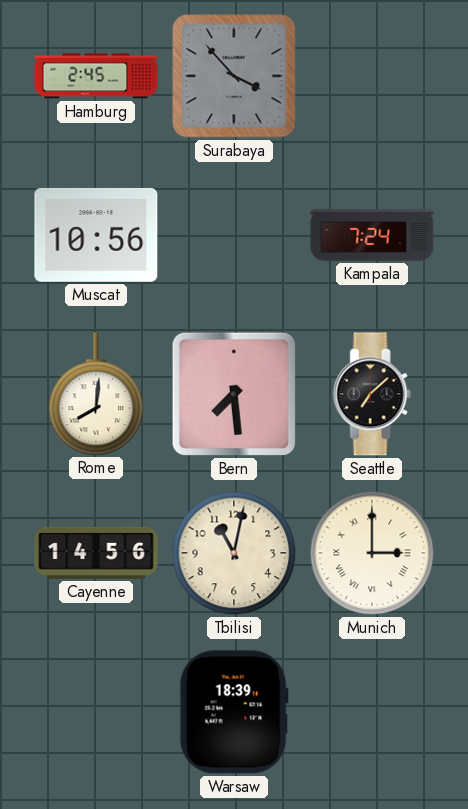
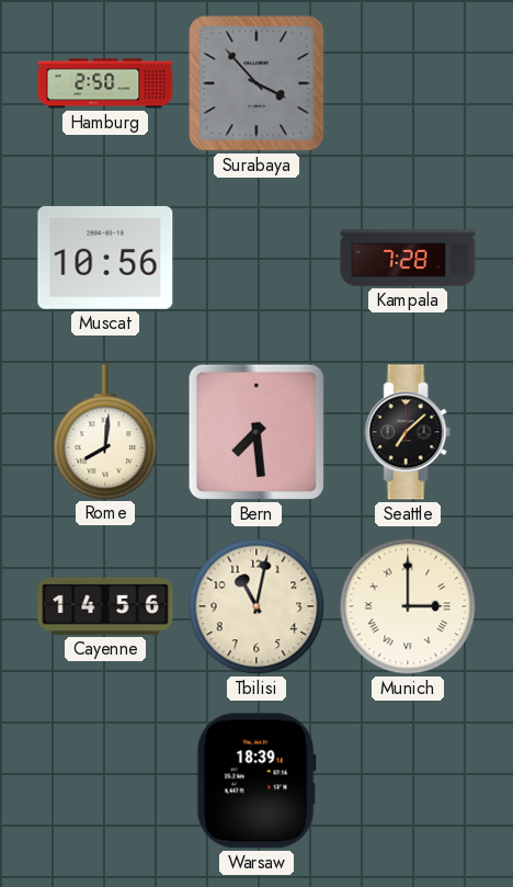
Hamburg: 2:45 -> 2:50 (105, 83)
Kampala: 7:24 -> 7:28 (408, 258)
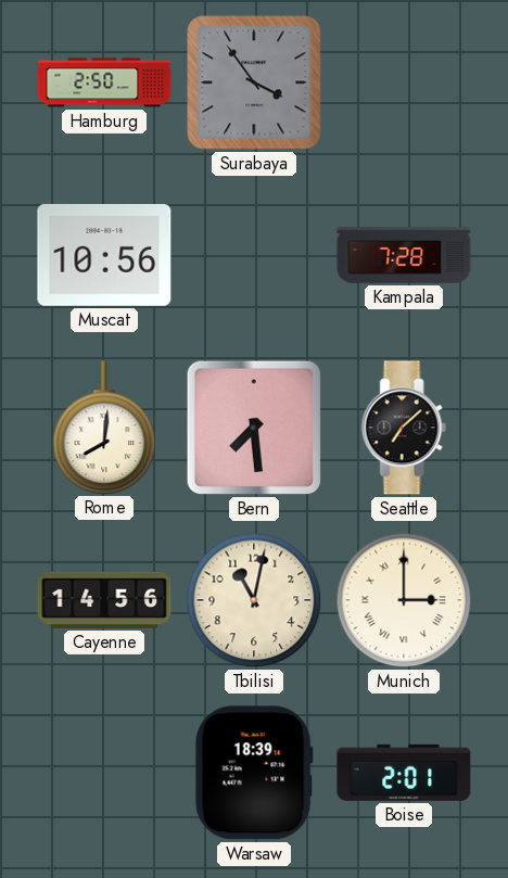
Surabaya: 3:53 -> 3:54 (254, 82)
Boise: none -> 2:01 (404, 773)
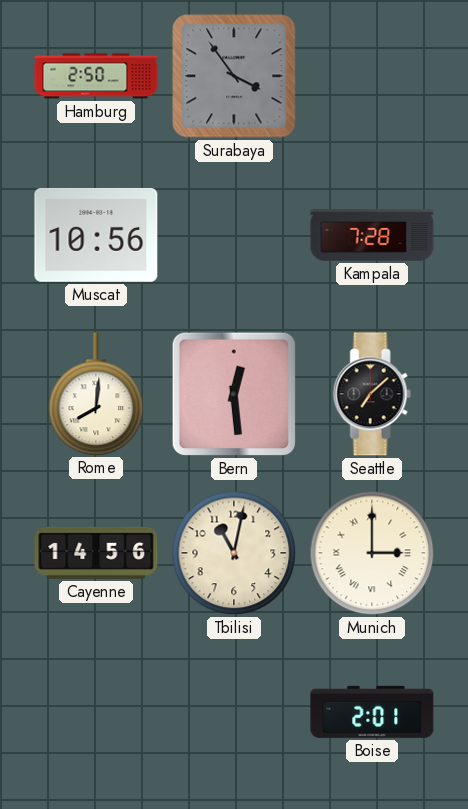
Bern: 7:29 -> 12:29 (234, 394)
Warsaw: 18:39 -> none (254, 773)
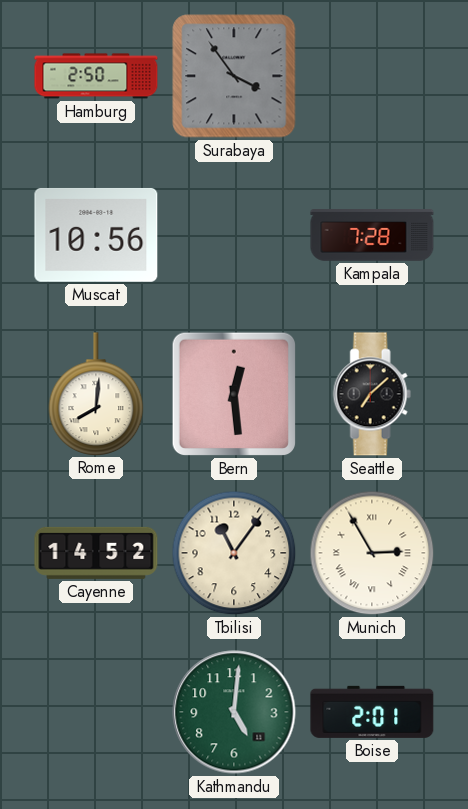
Cayenne: 14:56 -> 14:52 (96, 553)
Tbilisi: 11:02 -> 11:06 (234, 553)
Munich: 3:00 -> 2:55 (372, 553)
Kathmandu: none -> 5:01 (234, 712)
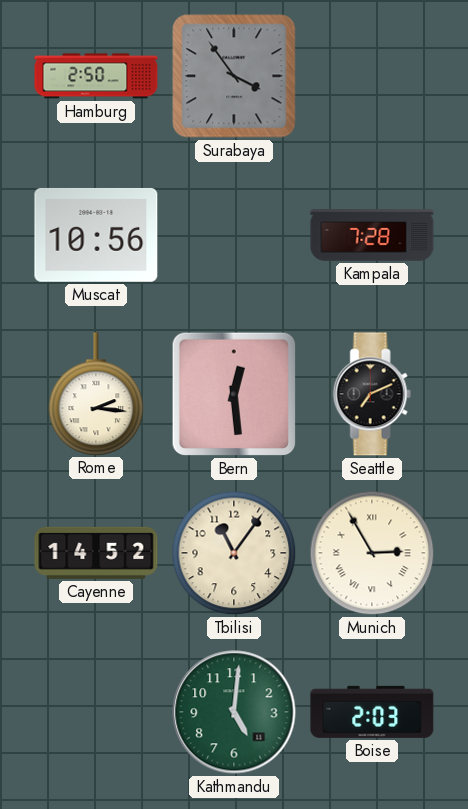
Rome: 8:01 -> 2:16 (96, 394)
Seattle: 7:08 -> 7:11 (372, 394)
Boise: 2:01 -> 2:03 (372, 712)
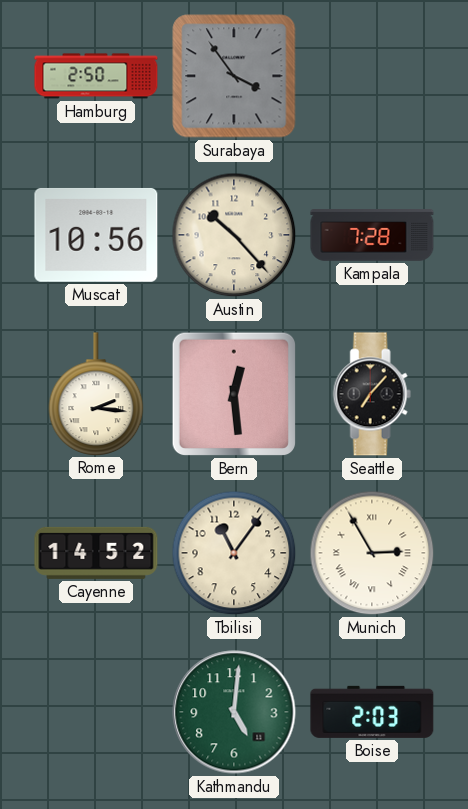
Austin: none -> 10:23 (234, 235)
Seattle: 7:11 -> 7:07 (372, 394)
